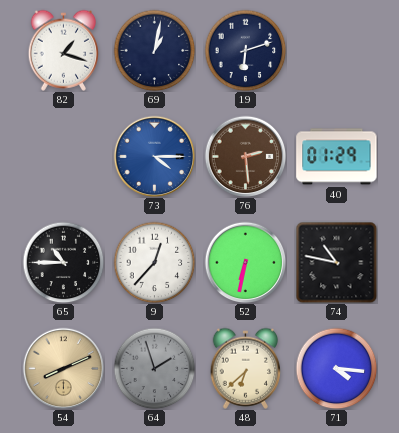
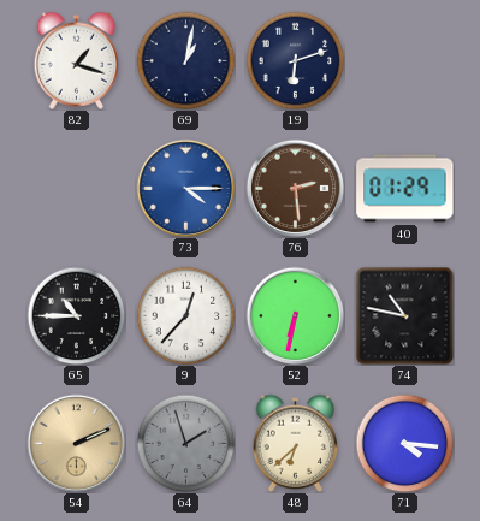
54: 8:11 -> 2:11 (76, 443)
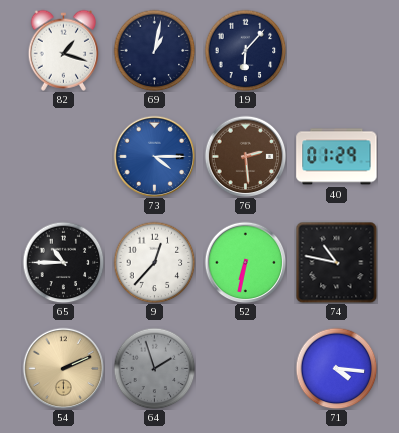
19: 6:12 -> 6:07 (245, 50)
48: 6:38 -> none (295, 443)
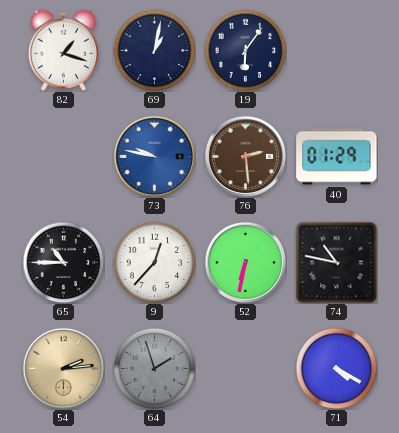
19: 6:07 -> 6:06 (245, 50)
73: 4:15 -> 9:47 (154, 156)
54: 2:11 -> 2:14 (63, 368)
71: 4:16 -> 4:20 (336, 368)
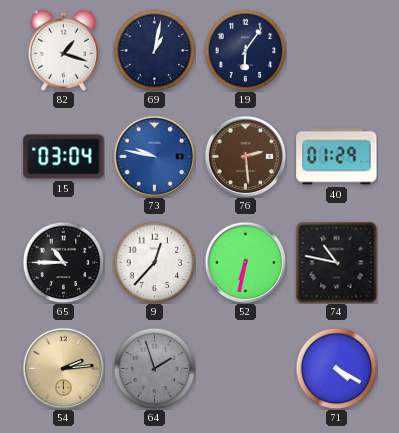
15: none -> 03:04 (64, 157)
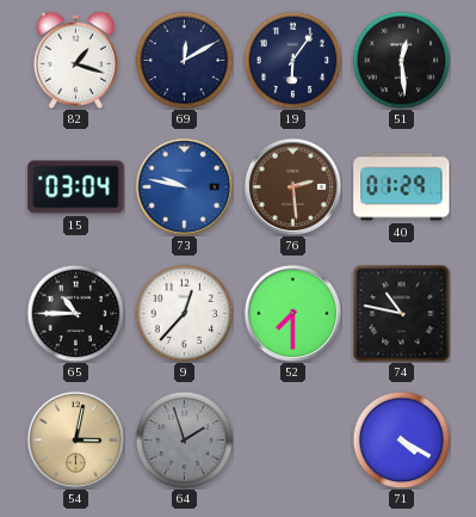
69: 1:02 -> 12:10 (184, 60)
51: none -> 12:29 (401, 60)
52: 6:32 -> 7:30 (292, 313)
54: 2:14 -> 3:02 (75, 439)
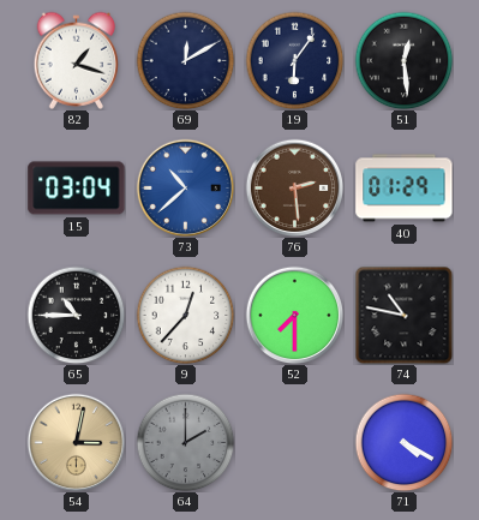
73: 9:47 -> 10:38 (185, 187)
64: 1:57 -> 2:00 (185, 442)
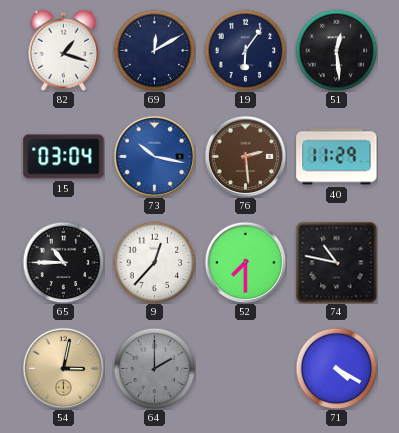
73: 10:38 -> 10:17 (154, 156)
40: 01:29 -> 11:29 (337, 157)
